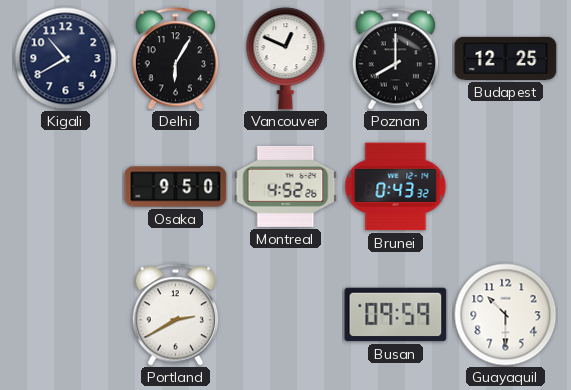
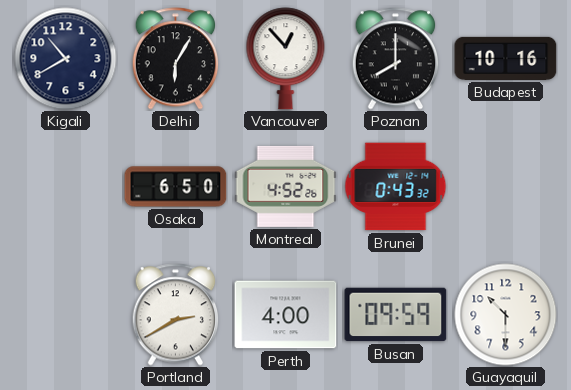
Vancouver: 12:49 -> 12:53 (286, 59)
Budapest: 12:25 -> 10:16 (506, 58)
Osaka: 9:50 -> 6:50 (176, 187)
Perth: none -> 4:00 (286, 315)
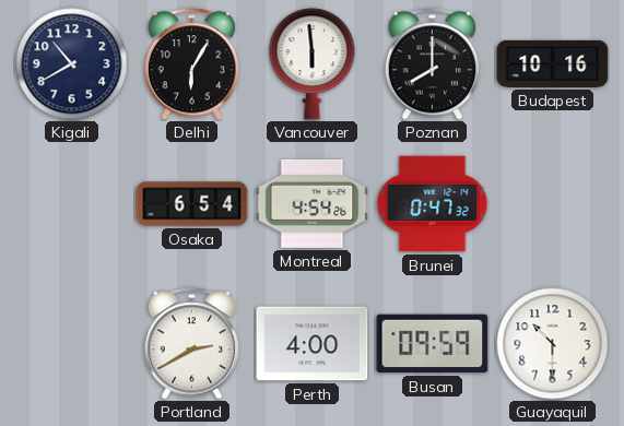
Vancouver: 12:53 -> 5:59 (313, 64)
Osaka: 6:50 -> 6:54 (192, 204)
Montreal: 4:52 -> 4:54 (313, 203)
Brunei: 0:43 -> 0:47 (433, 204)
